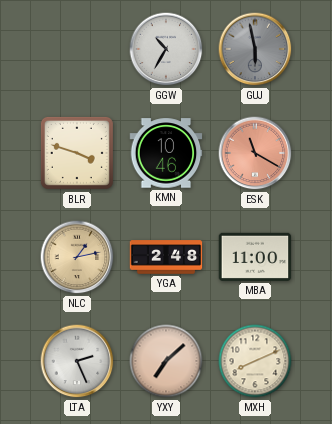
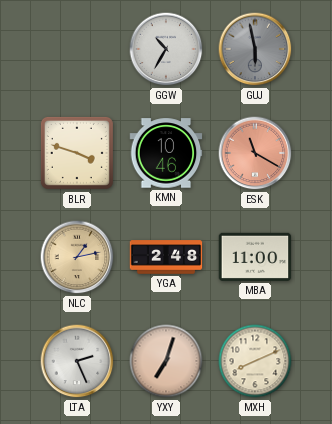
YXY: 7:08 -> 7:03 (166, 361)
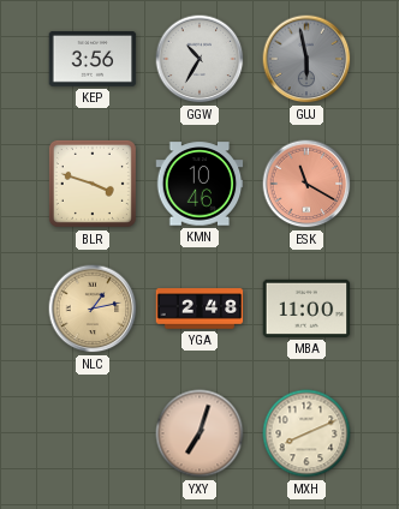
KEP: none -> 3:56 (93, 60)
LTA: 2:26 -> none (77, 361)
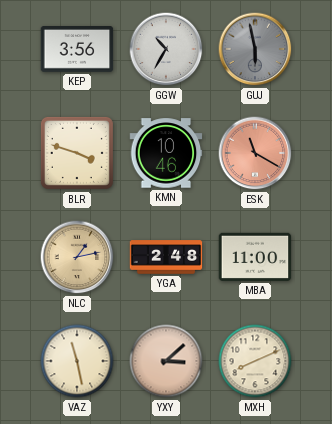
VAZ: none -> 11:28 (77, 361)
YXY: 7:03 -> 3:08 (166, 361)
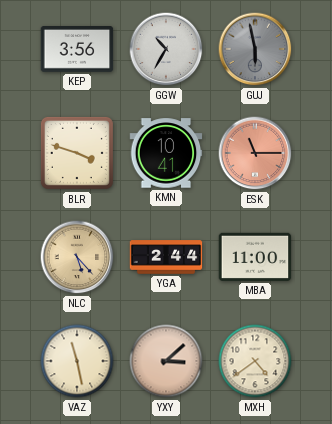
KMN: 10:46 -> 10:41 (166, 153)
ESK: 11:20 -> 11:15 (255, 153)
NLC: 1:13 -> 5:23 (77, 257)
YGA: 2:48 -> 2:44 (166, 257)
MXH: 8:11 -> 4:39 (255, 361)
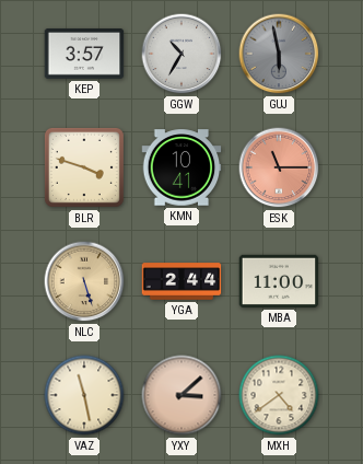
KEP: 3:56 -> 3:57 (84, 55)
NLC: 5:23 -> 5:27 (84, 281)
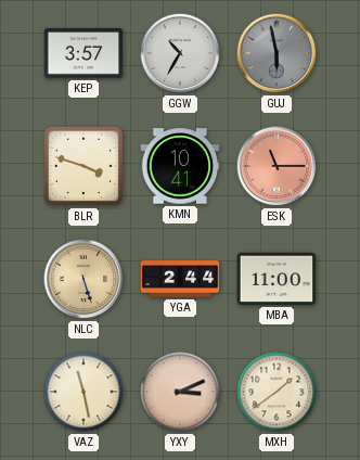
YXY: 3:08 -> 3:11 (180, 392)
MXH: 4:39 -> 1:39 (277, 392)
